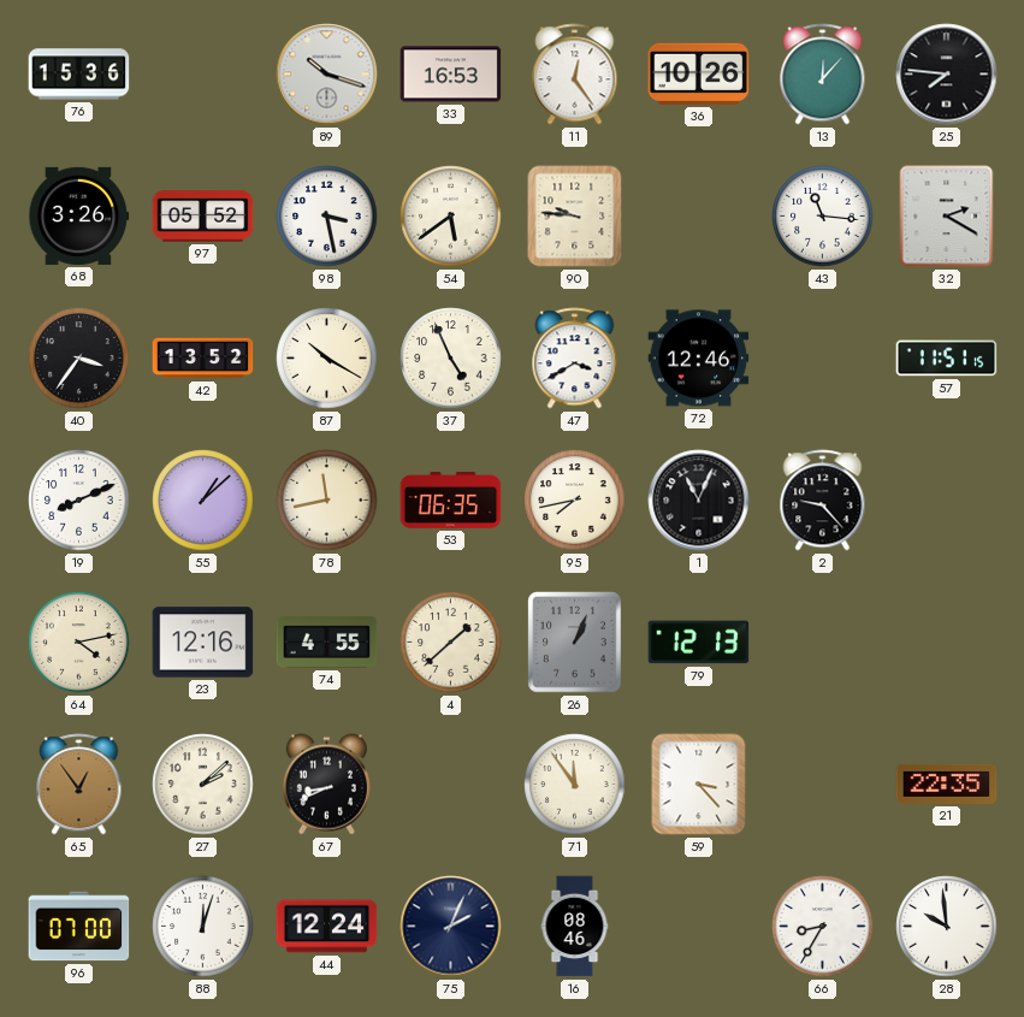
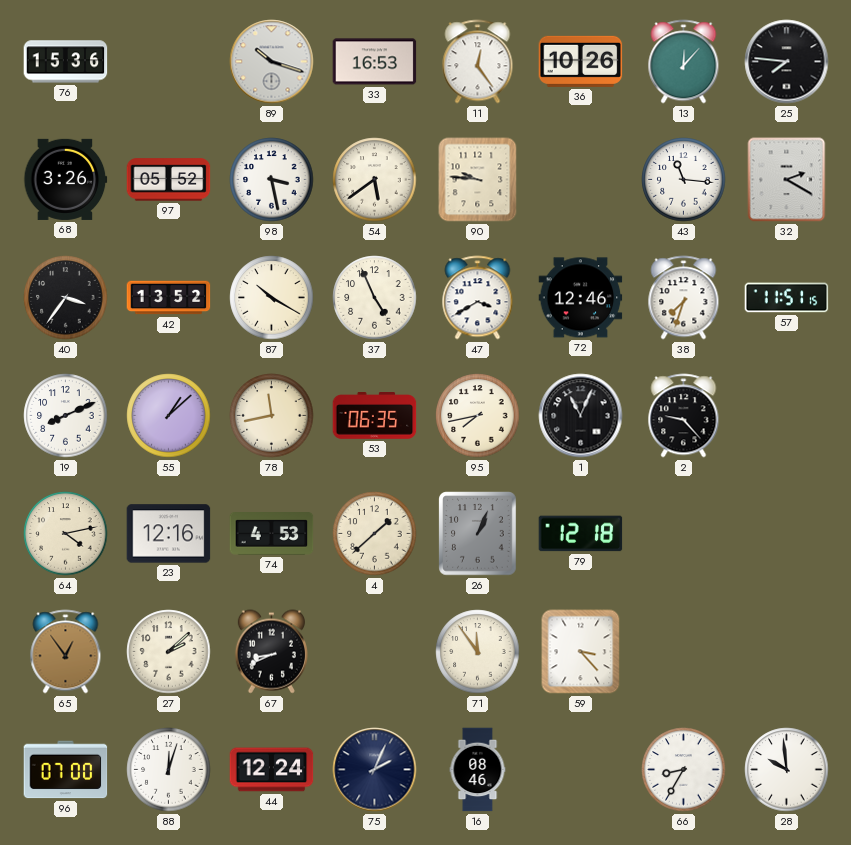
38: none -> 7:33 (684, 298)
74: 4:55 -> 4:53 (272, 534)
79: 12:13 -> 12:18 (581, 534)
21: 22:35 -> none (947, 784)
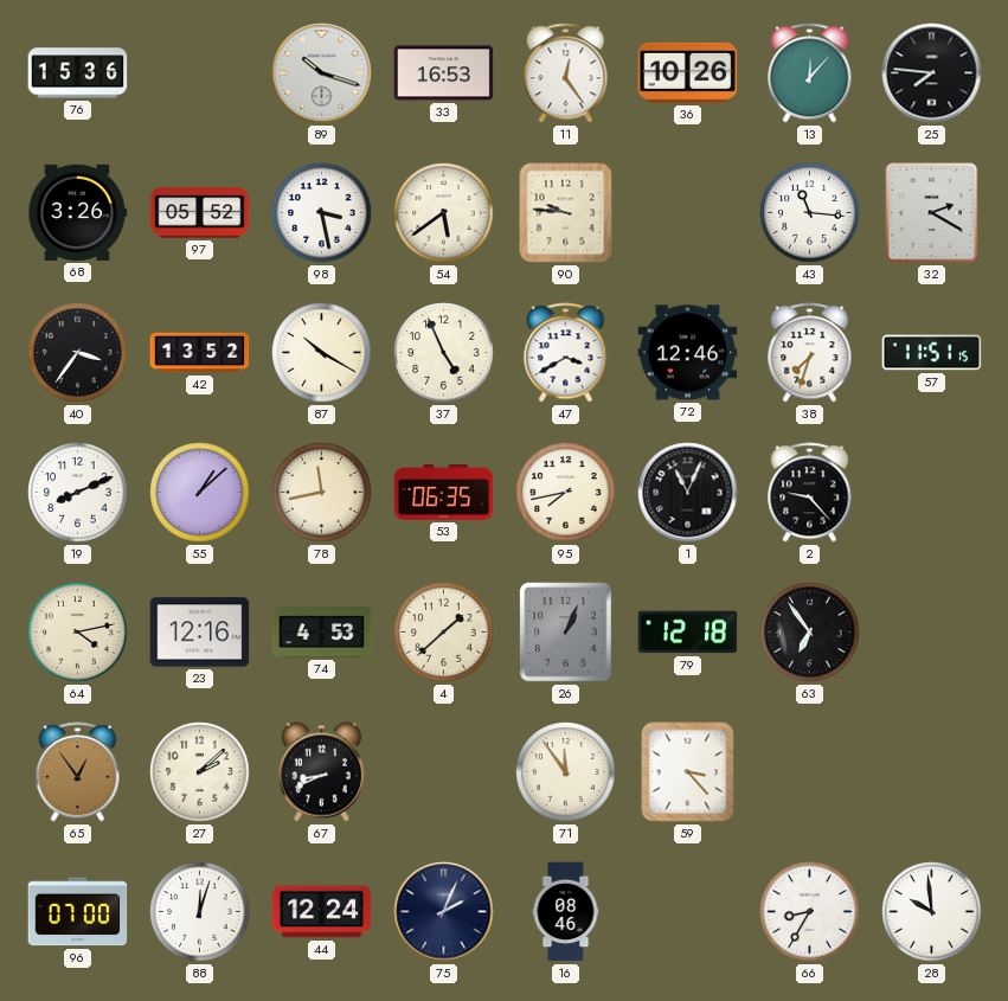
63: none -> 6:54 (810, 633)
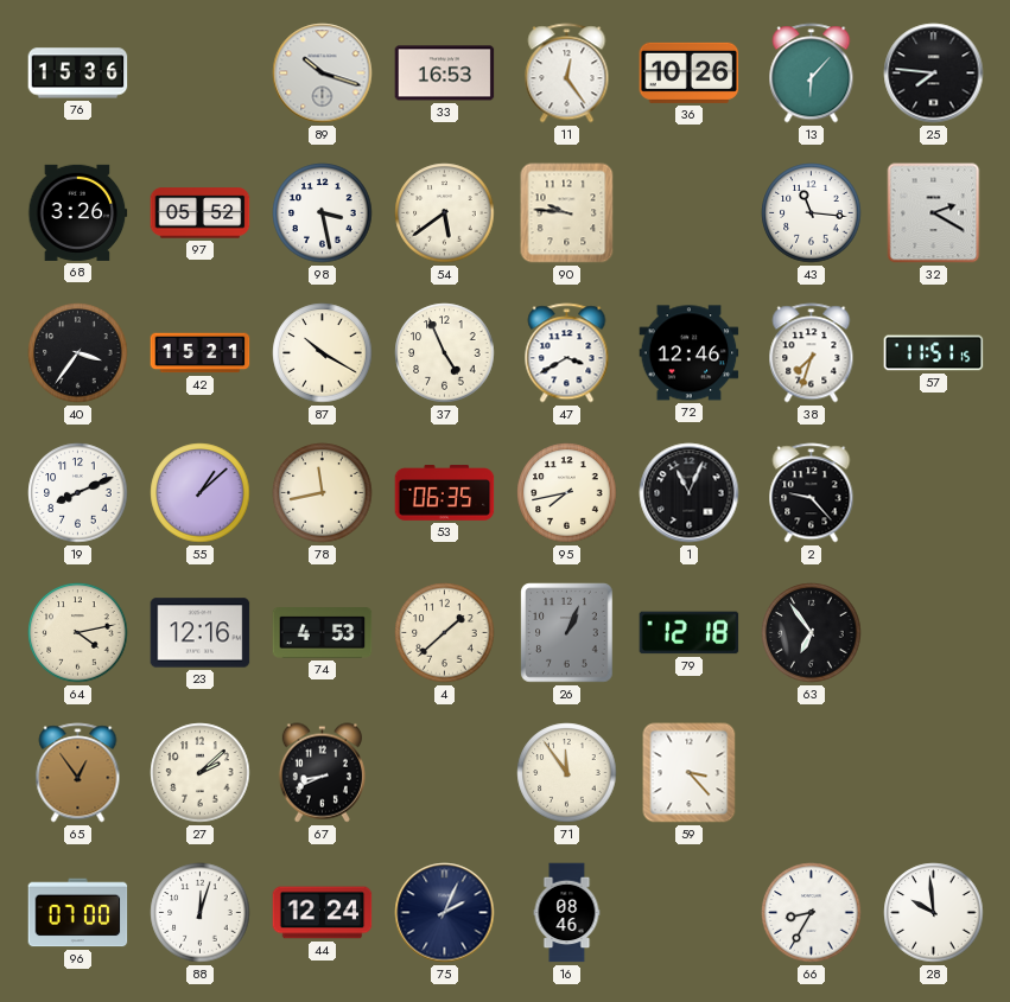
13: 12:07 -> 6:07 (812, 74)
42: 13:52 -> 15:21 (201, 353)
